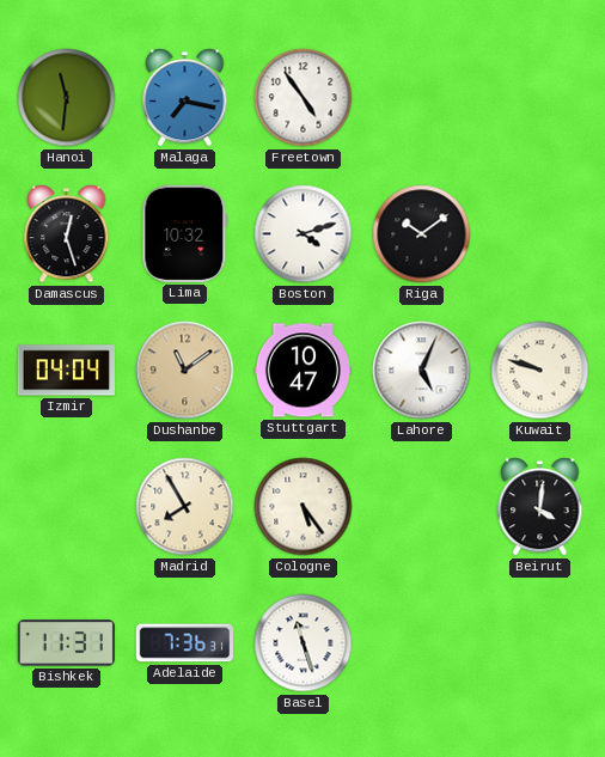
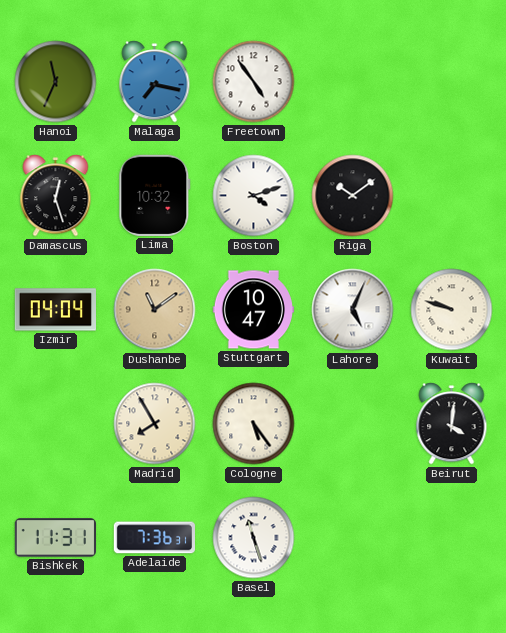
Hanoi: 11:31 -> 11:34 (56, 82)
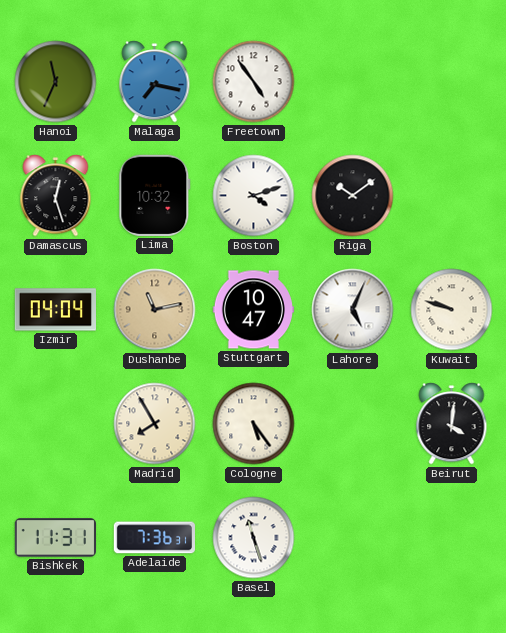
Dushanbe: 11:09 -> 11:13 (155, 310)
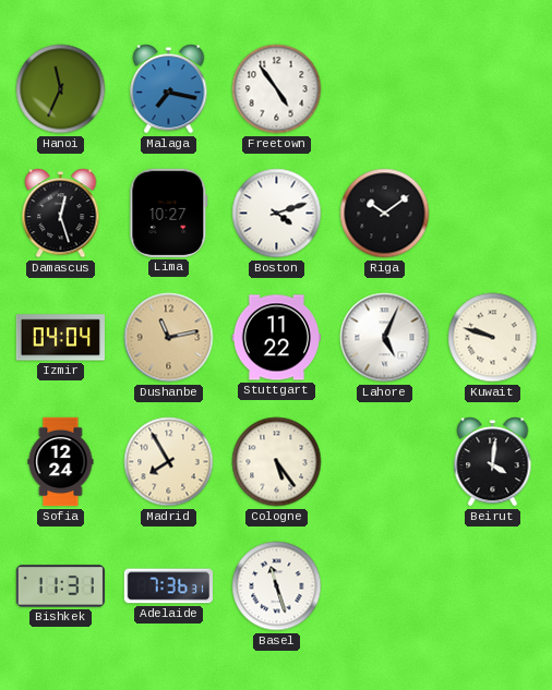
Lima: 10:32 -> 10:27 (169, 213)
Stuttgart: 10:47 -> 11:22 (276, 338)
Sofia: none -> 12:24 (61, 462)
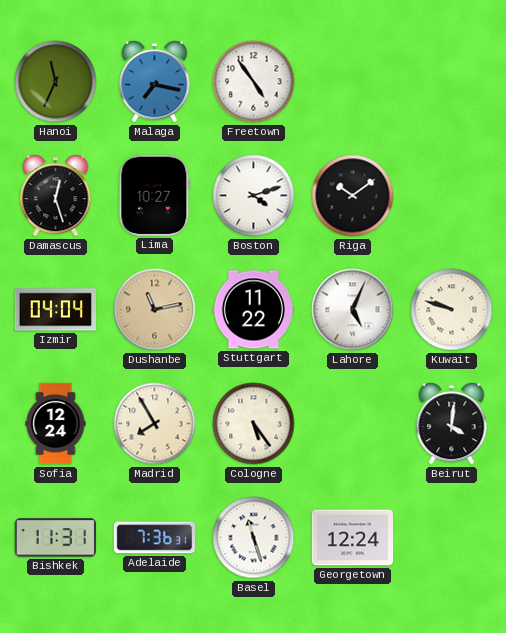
Georgetown: none -> 12:24 (352, 538)
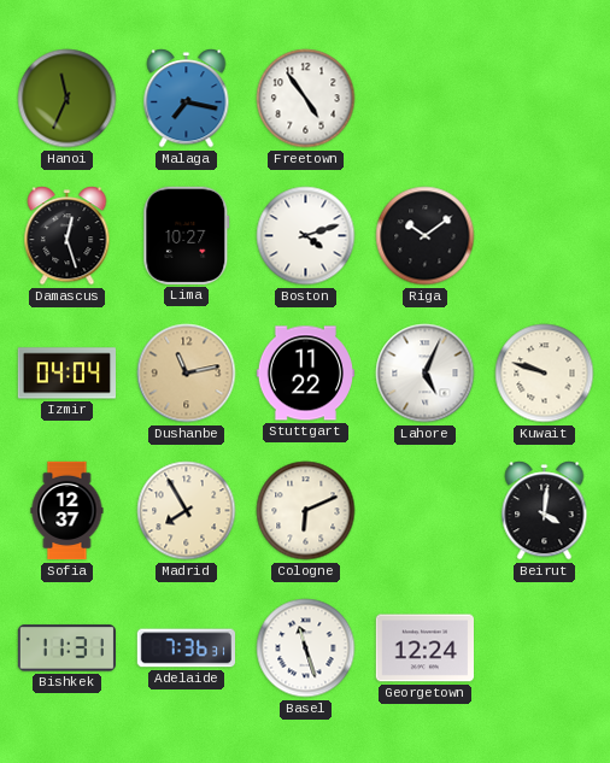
Sofia: 12:24 -> 12:37 (68, 511)
Cologne: 5:24 -> 6:11 (306, 511)
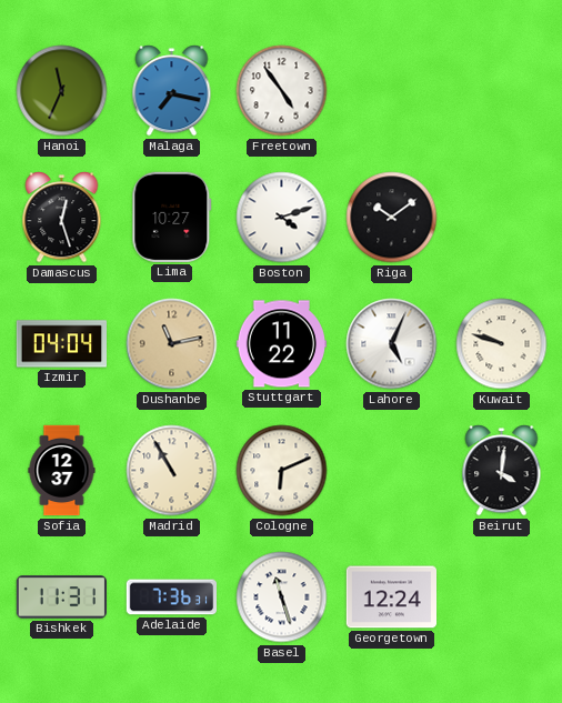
Madrid: 7:55 -> 10:55 (172, 471)
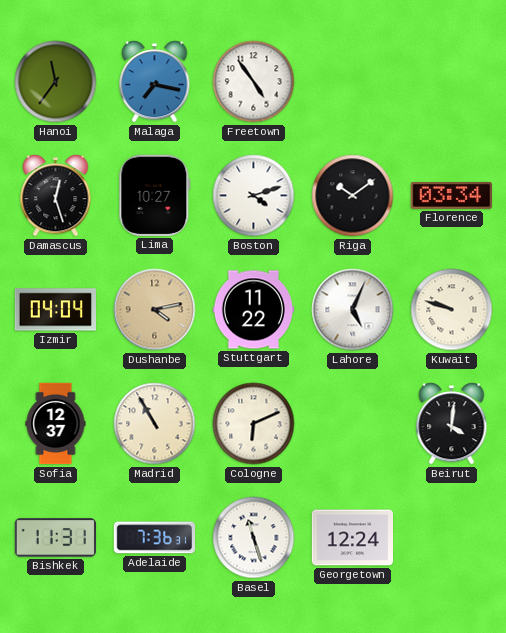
Hanoi: 11:34 -> 11:36 (56, 82)
Florence: none -> 03:34 (451, 195)
Dushanbe: 11:13 -> 4:13 (155, 310)
